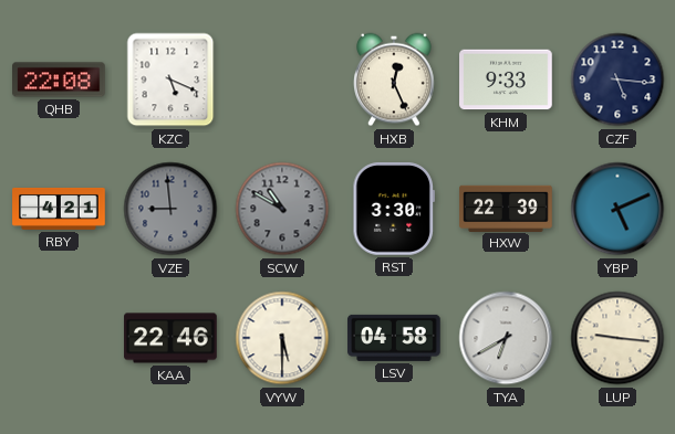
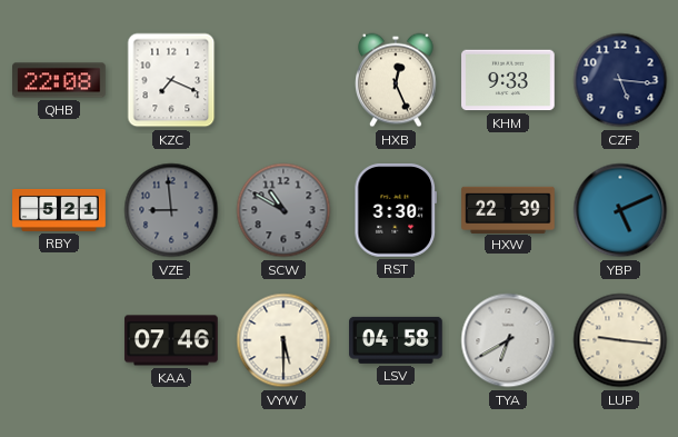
KZC: 5:19 -> 7:19 (171, 80)
RBY: 4:21 -> 5:21 (59, 210)
KAA: 22:46 -> 07:46 (171, 340)
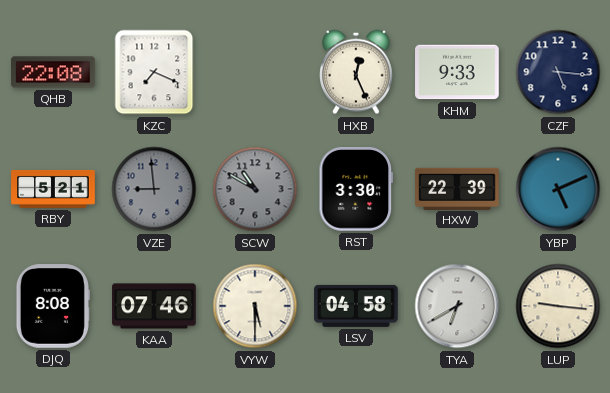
DJQ: none -> 8:08 (52, 306)
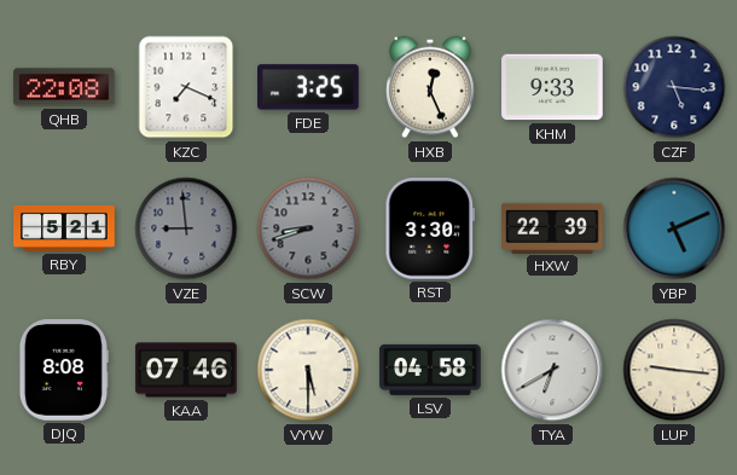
FDE: none -> 3:25 (309, 87)
SCW: 10:50 -> 8:42 (308, 228)
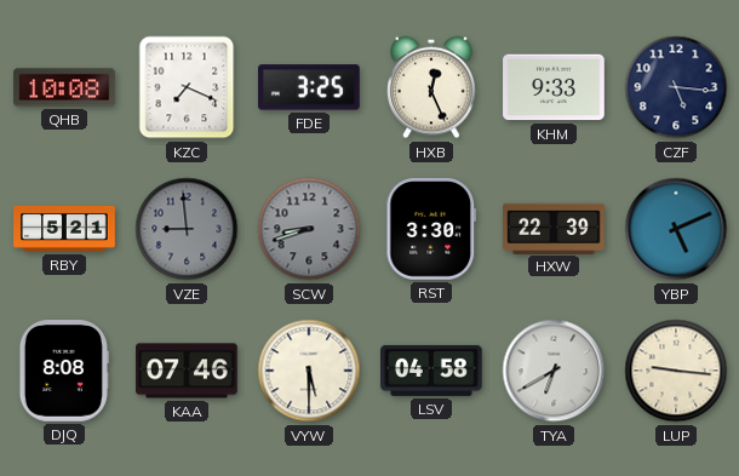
QHB: 22:08 -> 10:08 (64, 87)
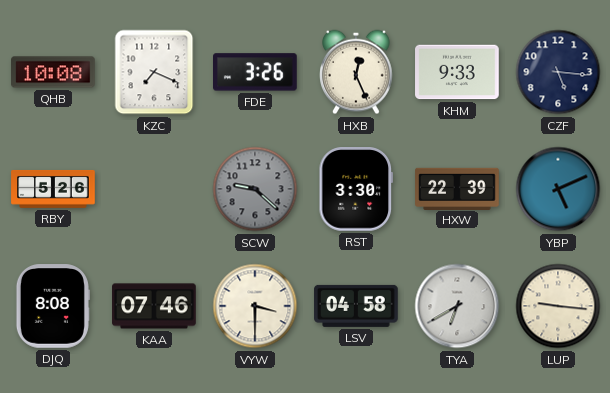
FDE: 3:25 -> 3:26 (256, 72)
RBY: 5:21 -> 5:26 (53, 189)
VZE: 8:59 -> none (187, 229)
SCW: 8:42 -> 9:22 (255, 189)
VYW: 5:30 -> 3:30 (255, 306)
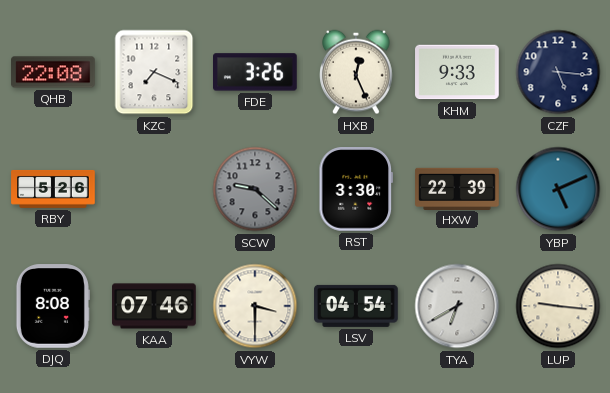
QHB: 10:08 -> 22:08 (53, 72)
LSV: 04:58 -> 04:54 (356, 306)
